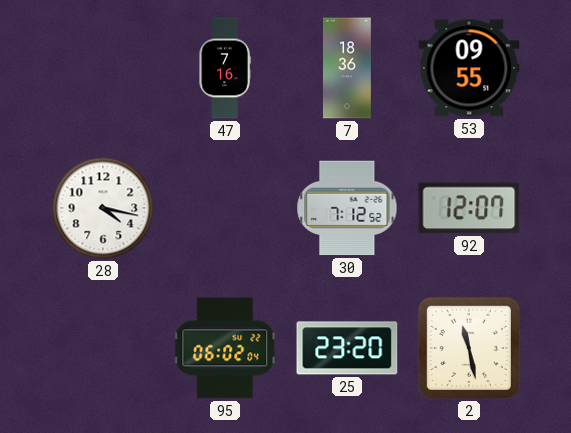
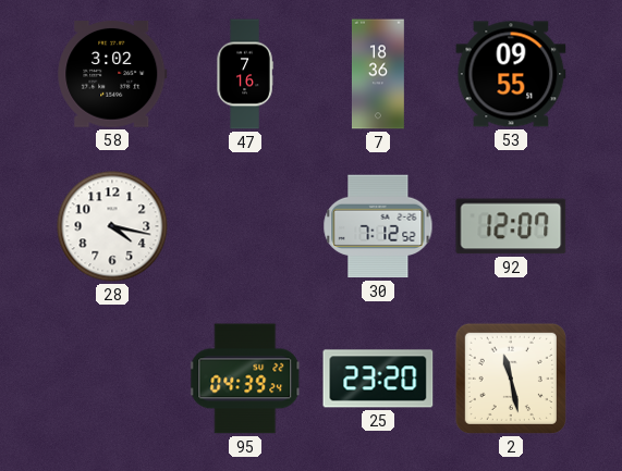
58: none -> 3:02 (112, 75)
95: 06:02 -> 04:39 (246, 379)
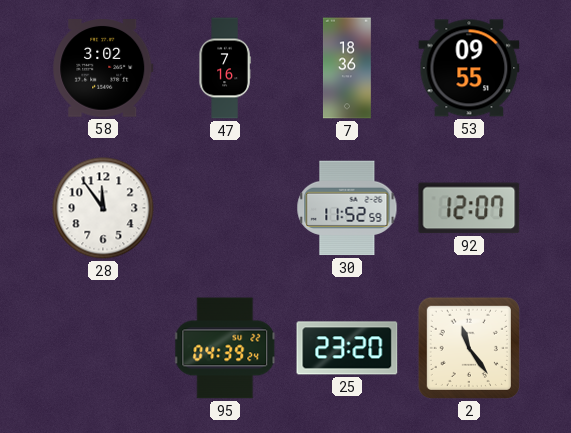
28: 4:17 -> 11:54 (103, 208)
30: 7:12 -> 11:52 (347, 208)
2: 11:28 -> 11:24 (469, 348)
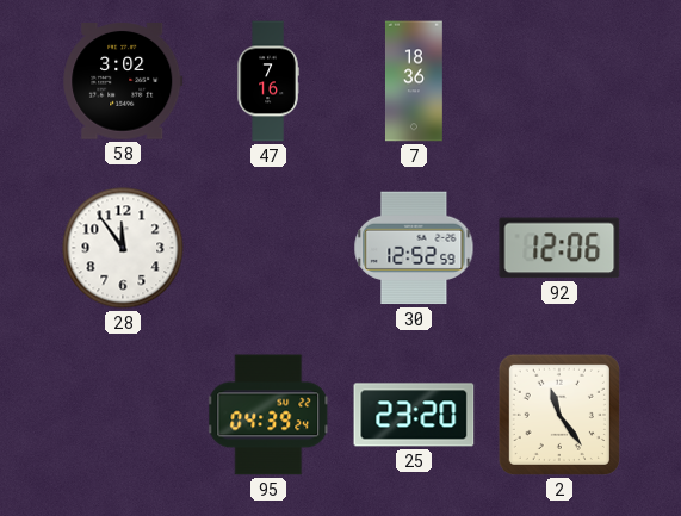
53: 09:55 -> none (469, 68)
30: 11:52 -> 12:52 (414, 248)
92: 12:07 -> 12:06 (559, 248)
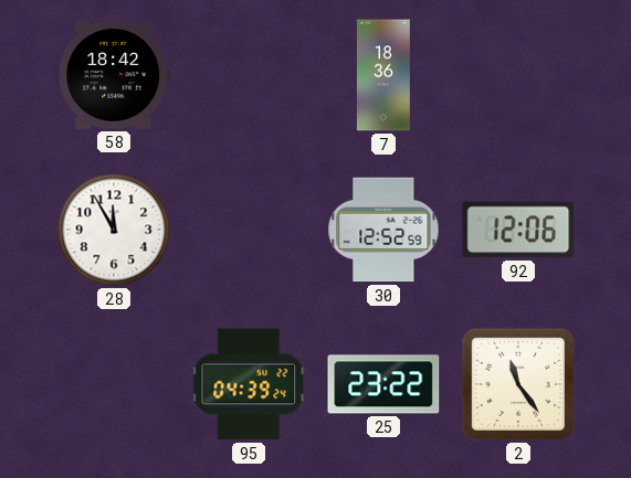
58: 3:02 -> 18:42 (114, 76)
47: 7:16 -> none (268, 81)
28: 11:54 -> 11:55 (114, 230)
25: 23:20 -> 23:22 (383, 384)
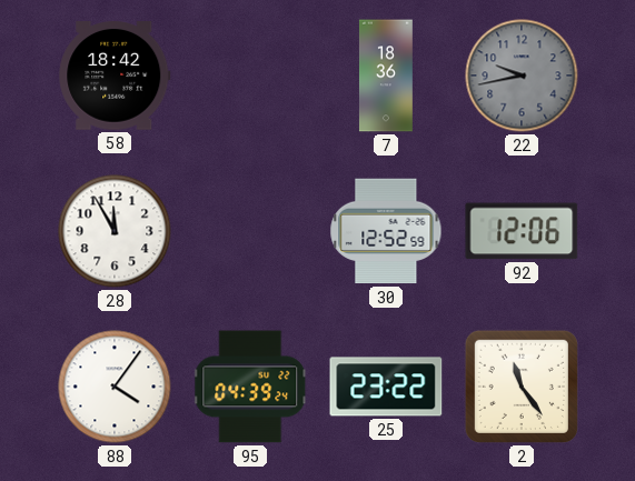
22: none -> 9:43 (522, 76)
88: none -> 4:06 (115, 387)
